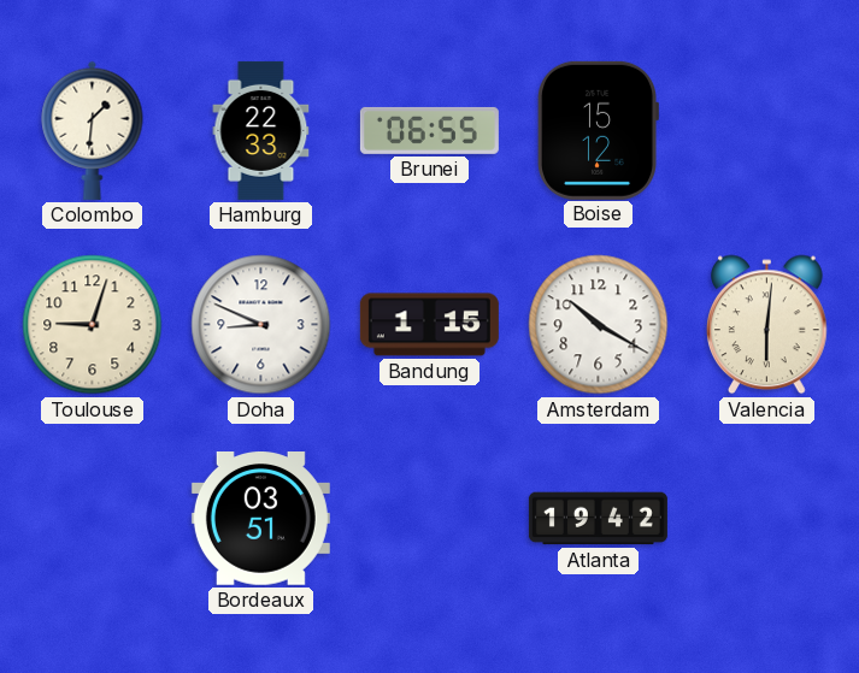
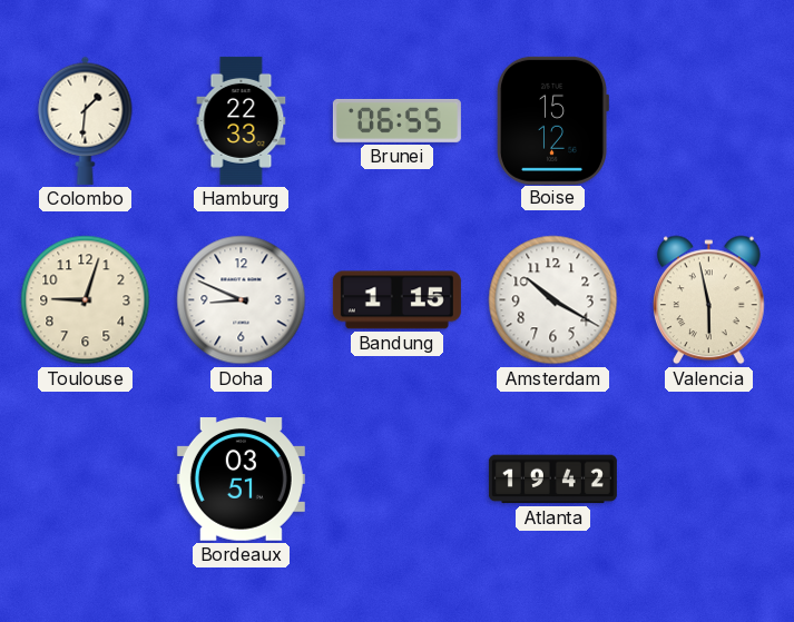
Valencia: 6:01 -> 5:58 (709, 300)
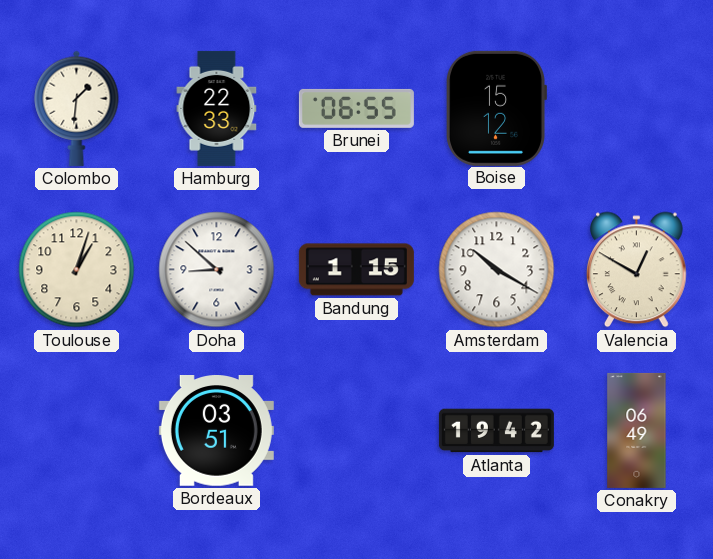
Toulouse: 9:03 -> 1:03 (77, 270)
Doha: 8:49 -> 8:52 (217, 270)
Valencia: 5:58 -> 12:50 (637, 270)
Conakry: none -> 06:49 (637, 430)
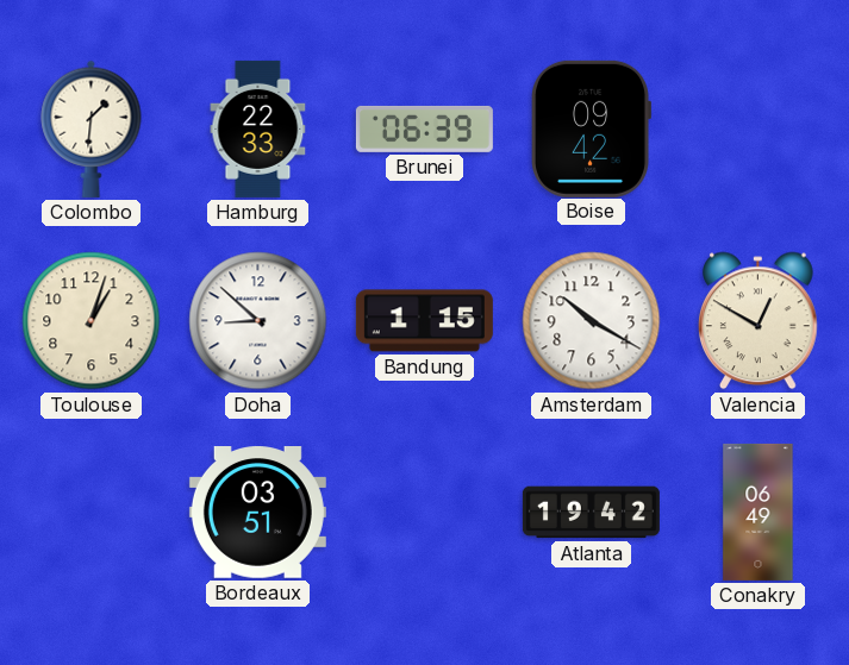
Brunei: 06:55 -> 06:39 (424, 128)
Boise: 15:12 -> 09:42 (591, 128)
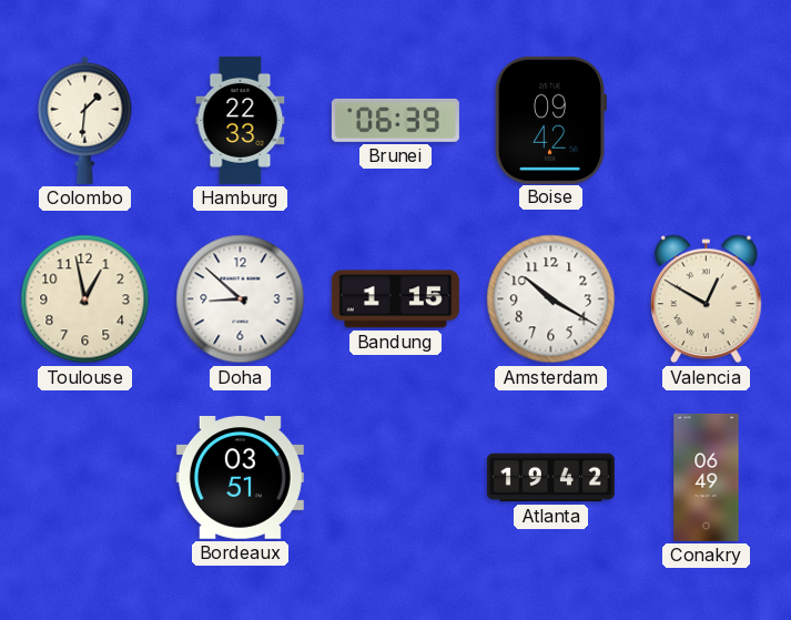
Toulouse: 1:03 -> 12:58 (85, 299)
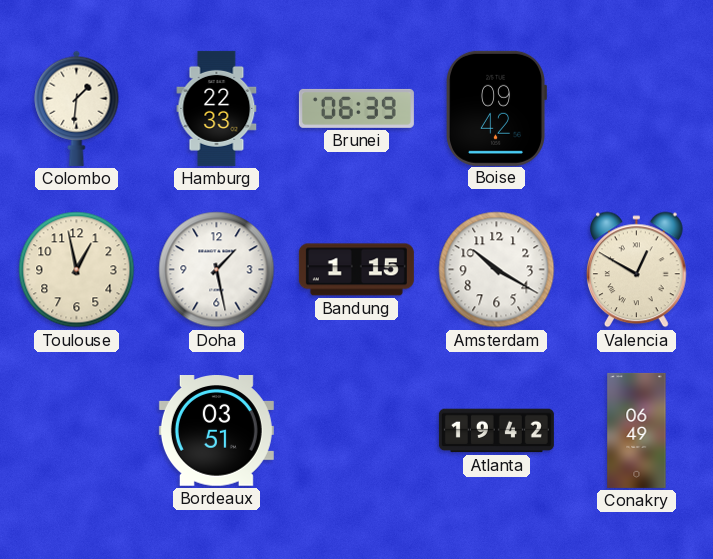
Doha: 8:52 -> 1:28 (217, 270)
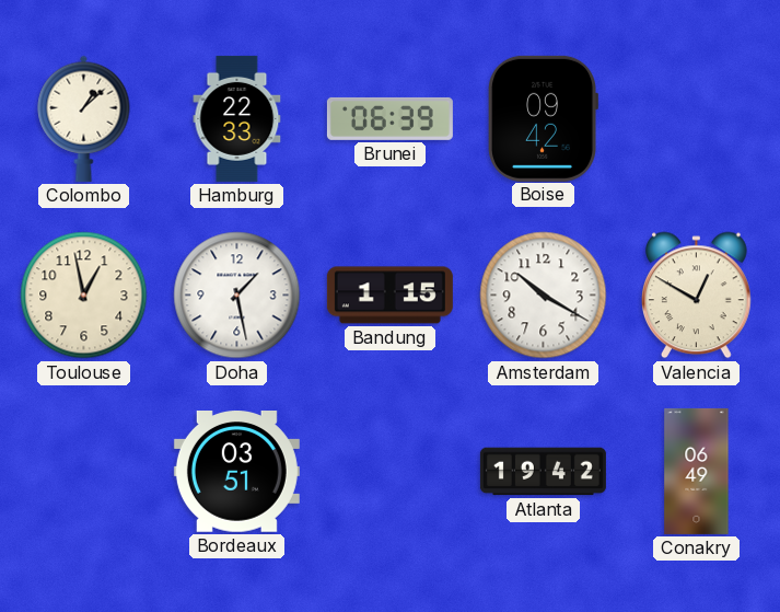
Colombo: 1:31 -> 1:08 (84, 118)
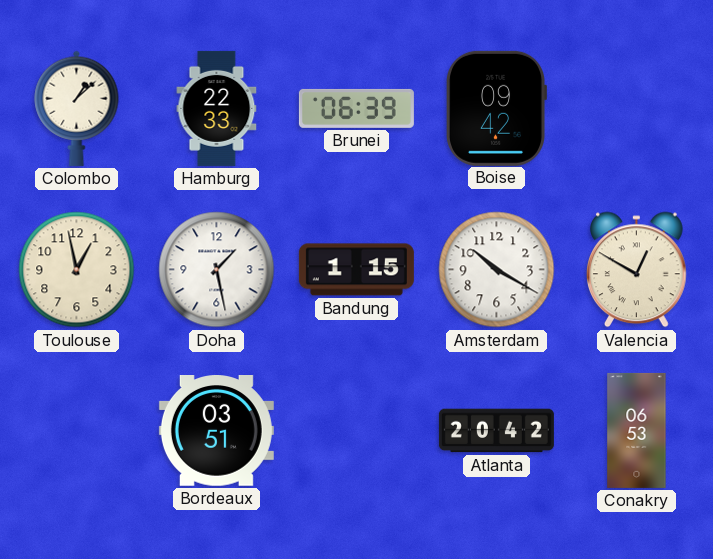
Atlanta: 19:42 -> 20:42 (496, 431)
Conakry: 06:49 -> 06:53 (637, 430)
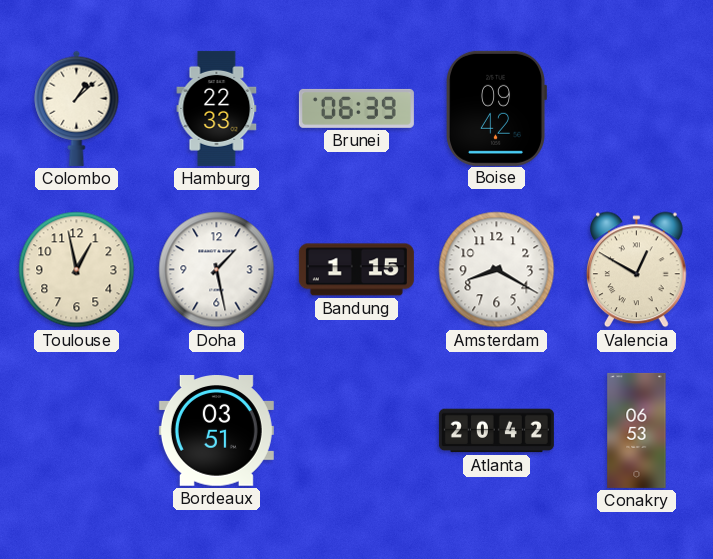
Amsterdam: 10:20 -> 8:20 (497, 270)
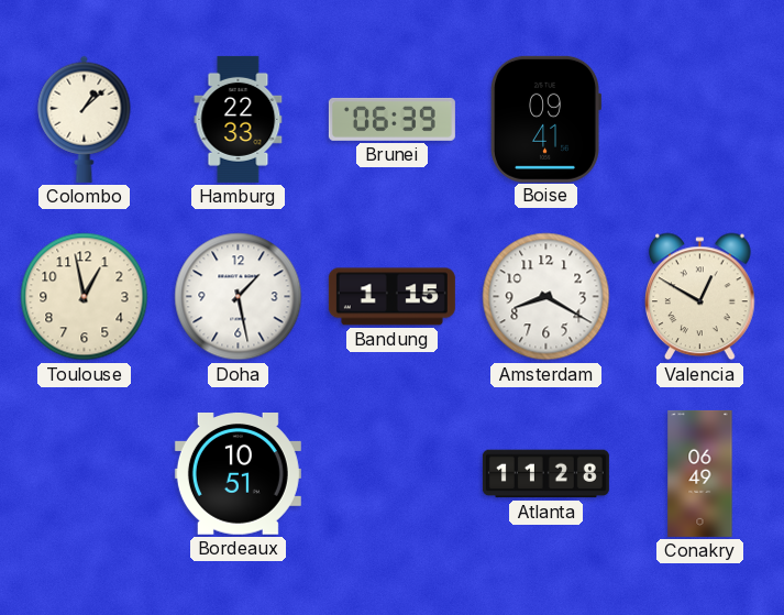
Boise: 09:42 -> 09:41 (545, 119)
Bordeaux: 03:51 -> 10:51 (238, 474)
Atlanta: 20:42 -> 11:28 (545, 474)
Conakry: 06:53 -> 06:49 (700, 473)
